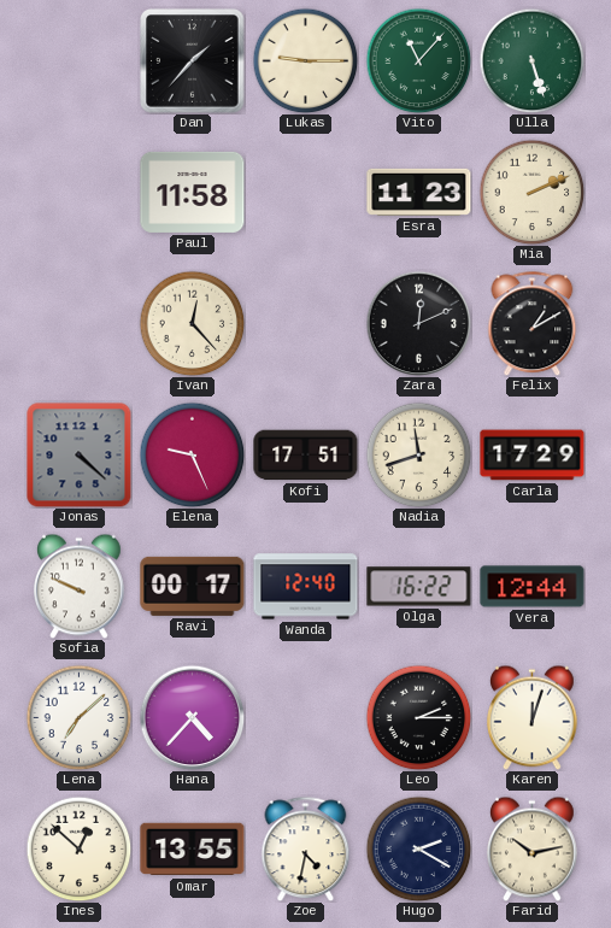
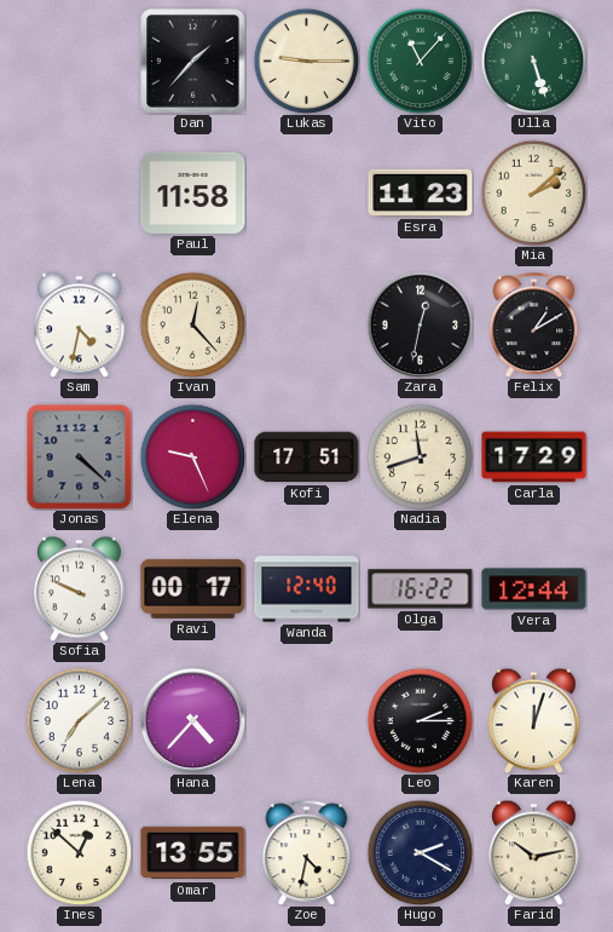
Mia: 2:11 -> 2:08 (533, 192)
Sam: none -> 4:32 (80, 324)
Zara: 12:11 -> 12:32 (420, 324)
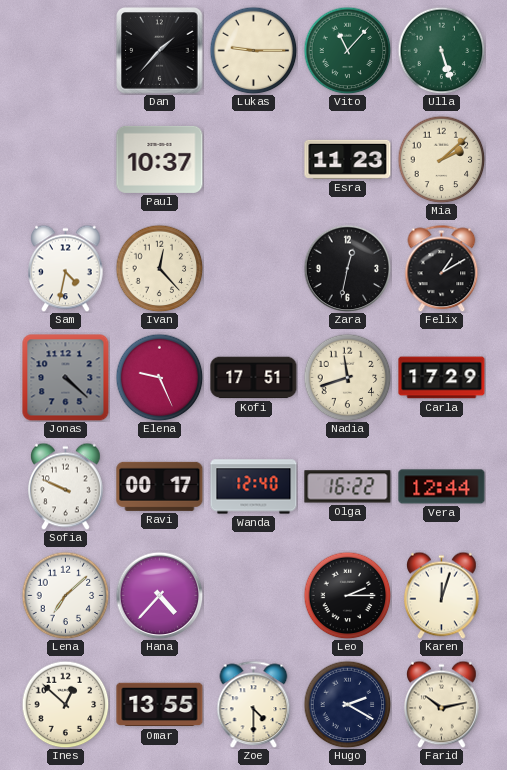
Paul: 11:58 -> 10:37 (160, 159)
Zoe: 4:32 -> 4:30 (254, 704)
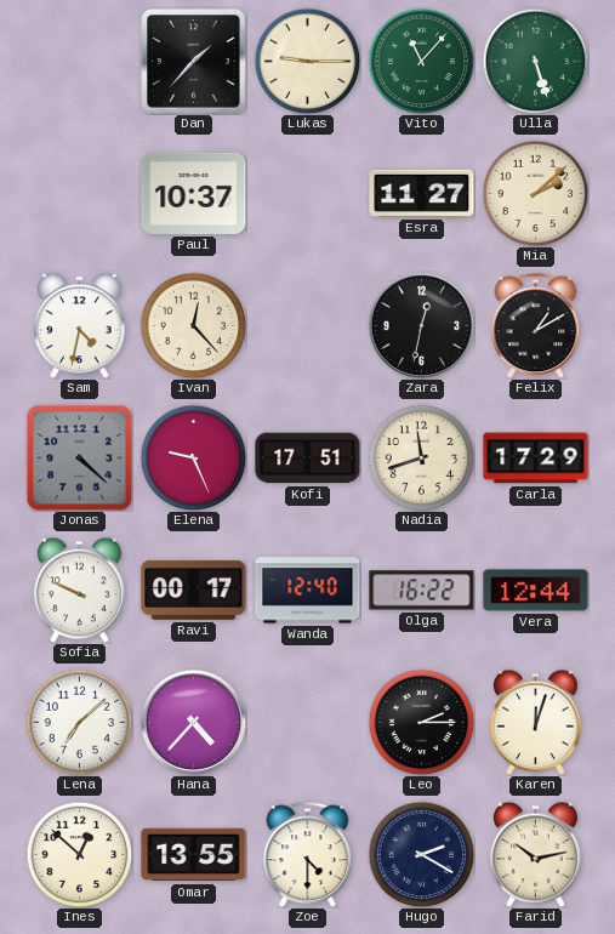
Esra: 11:23 -> 11:27 (422, 193)
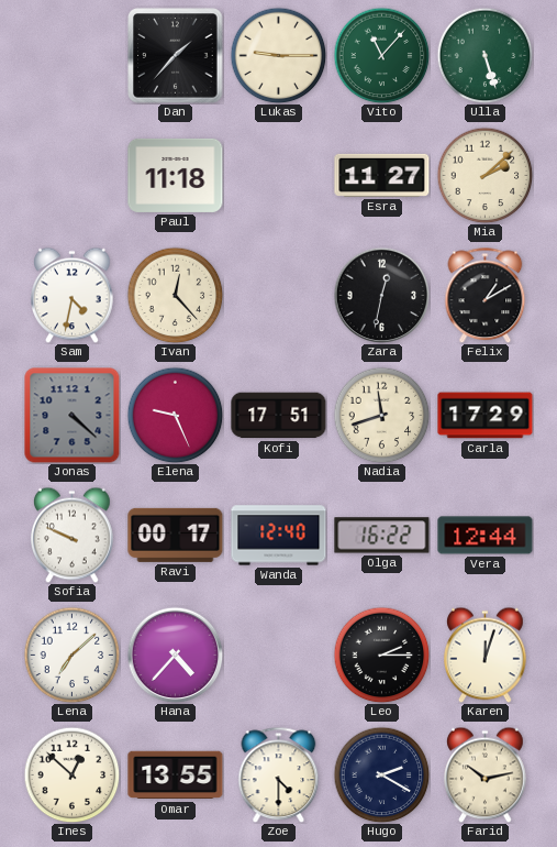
Paul: 10:37 -> 11:18 (176, 175)
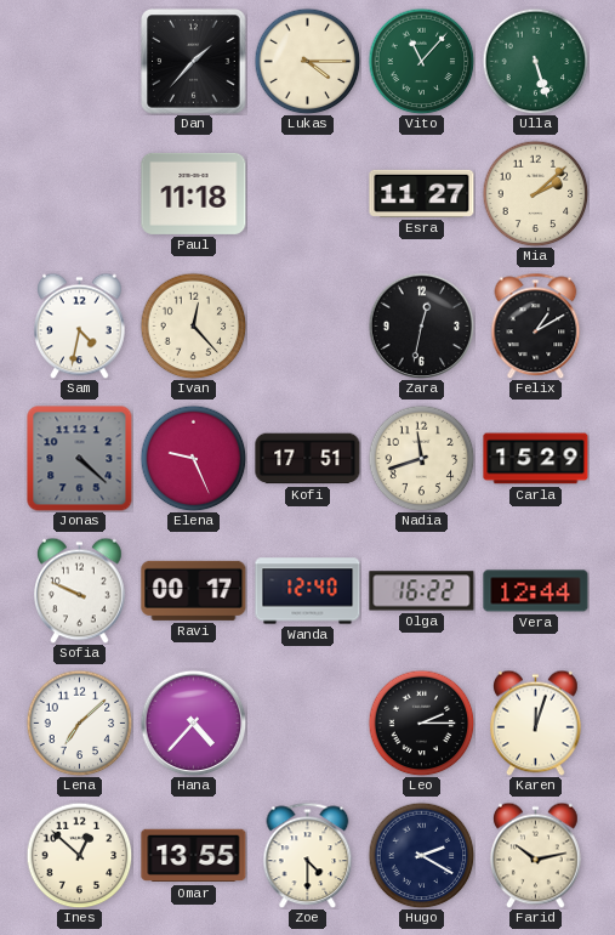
Lukas: 9:15 -> 4:15 (307, 61)
Carla: 17:29 -> 15:29 (536, 459)
